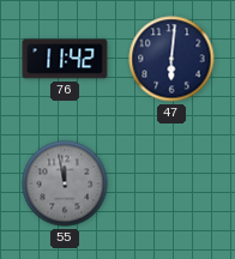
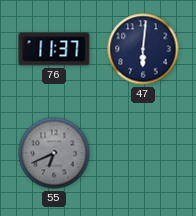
76: 11:42 -> 11:37 (54, 49)
55: 11:58 -> 6:41 (54, 153)
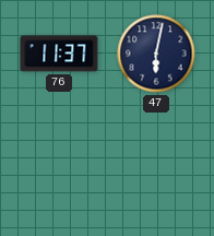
47: 6:01 -> 6:02 (156, 54)
55: 6:41 -> none (54, 153)
